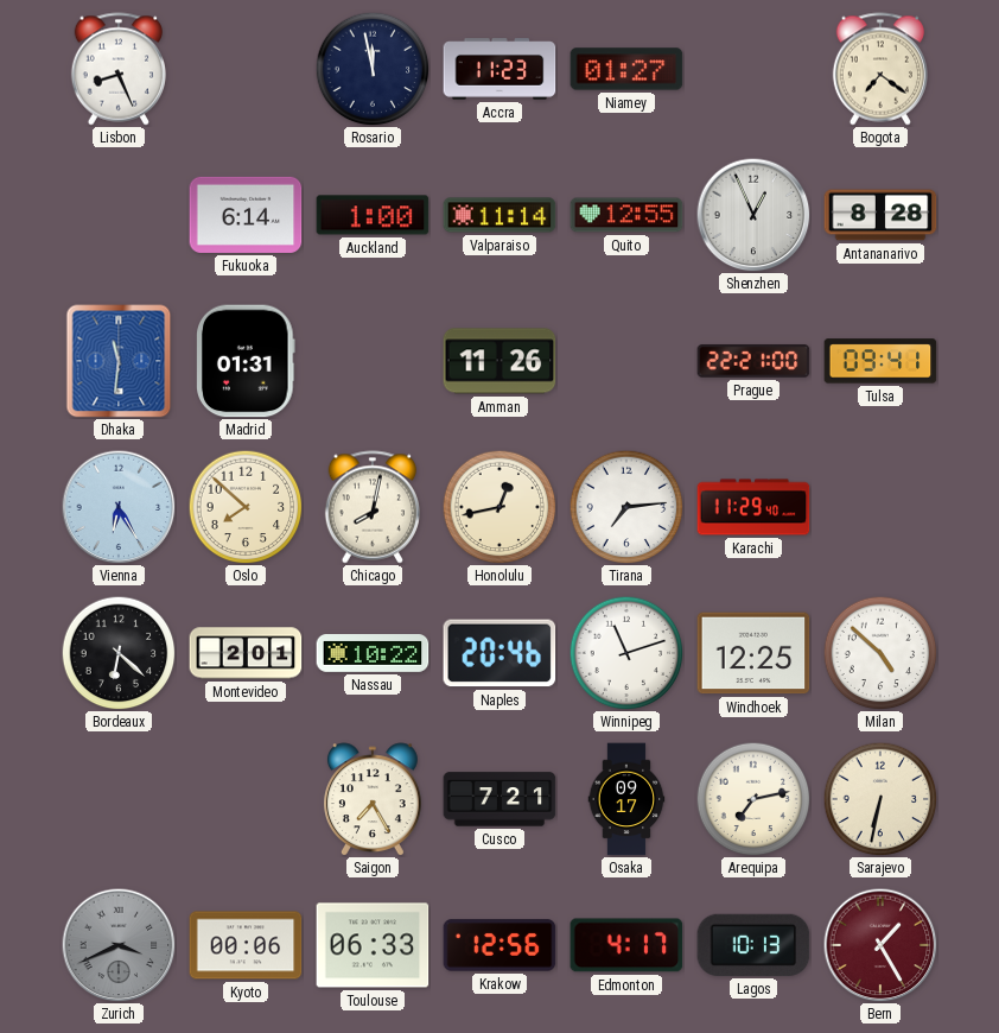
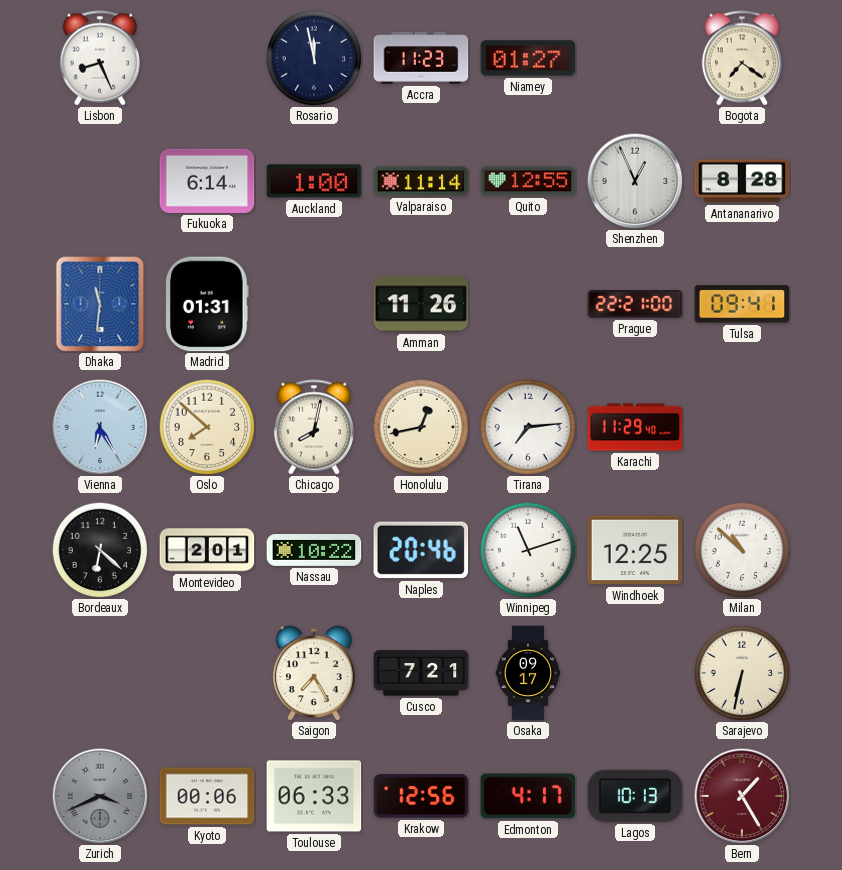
Milan: 4:52 -> 10:52 (742, 550)
Arequipa: 7:13 -> none (753, 799)
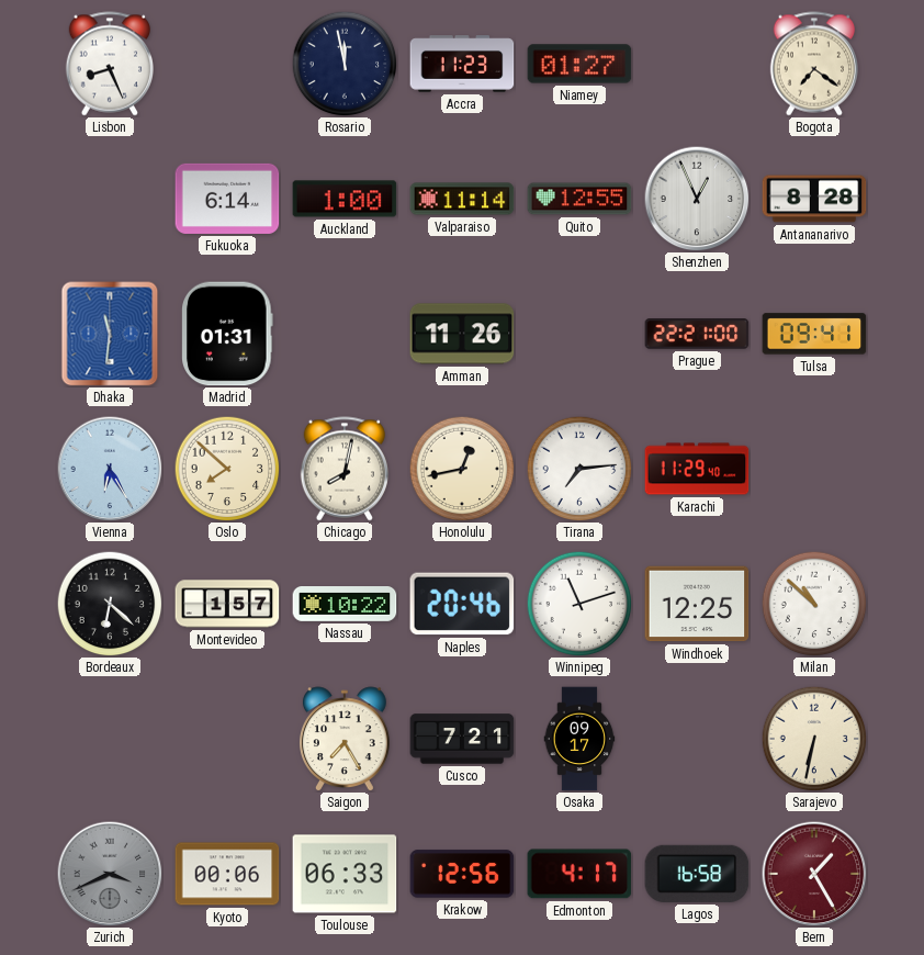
Montevideo: 2:01 -> 1:57 (227, 604)
Lagos: 10:13 -> 16:58 (697, 874)
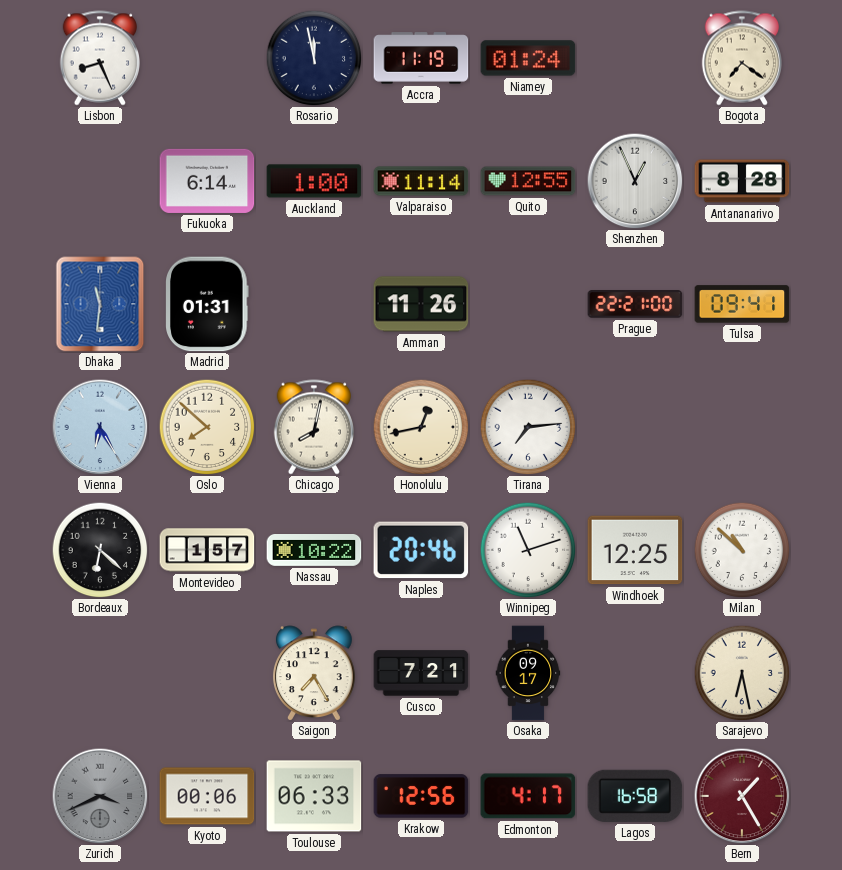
Accra: 11:23 -> 11:19 (421, 58)
Niamey: 01:27 -> 01:24 (528, 58)
Karachi: 11:29 -> none (697, 469)
Sarajevo: 6:32 -> 6:28 (742, 673)
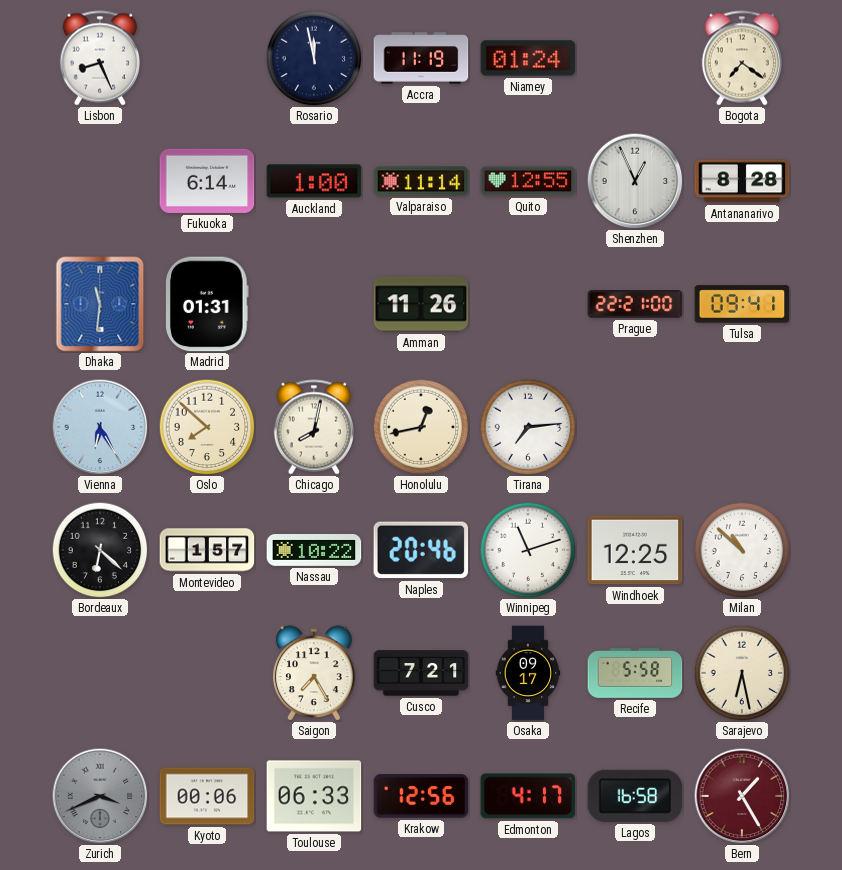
Recife: none -> 5:58 (635, 673)
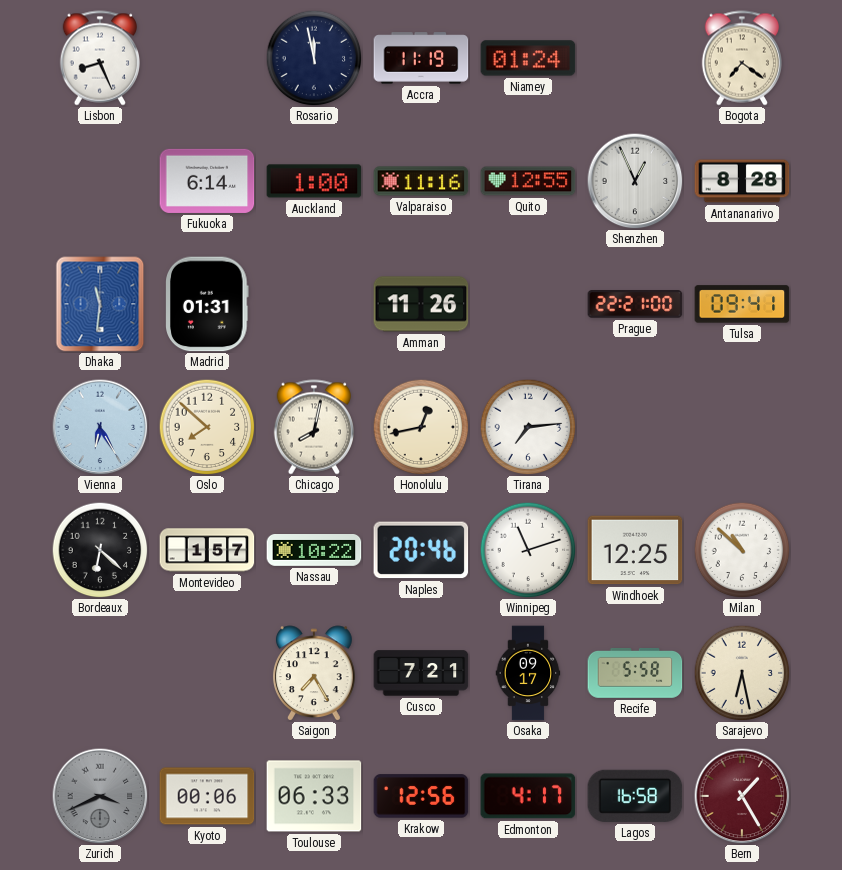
Valparaiso: 11:14 -> 11:16 (421, 181)
